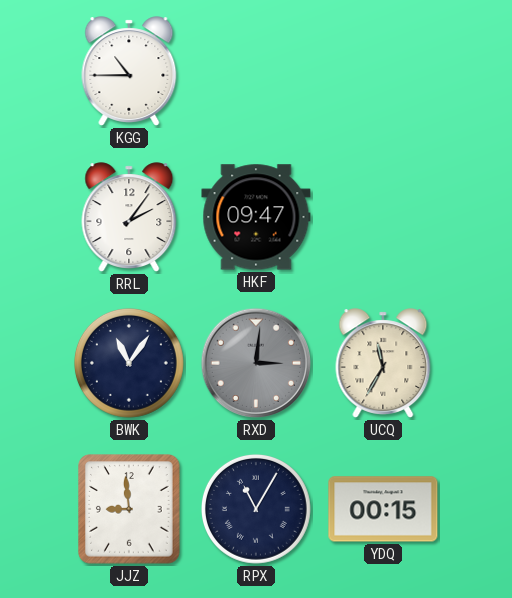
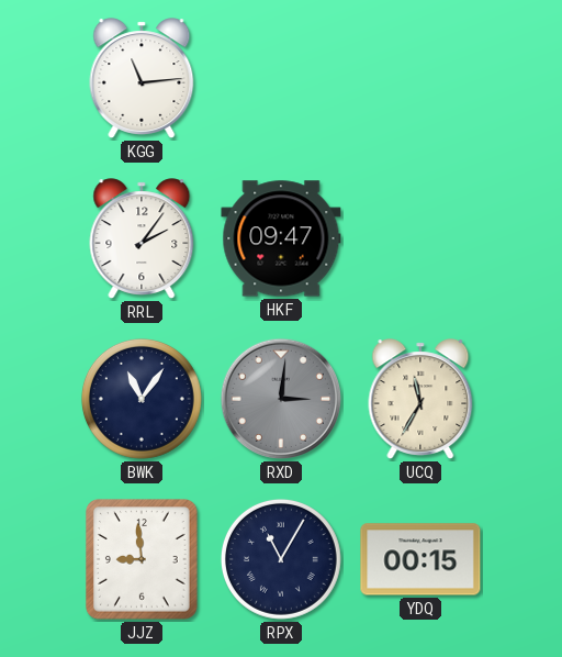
KGG: 10:45 -> 11:14 (142, 78)
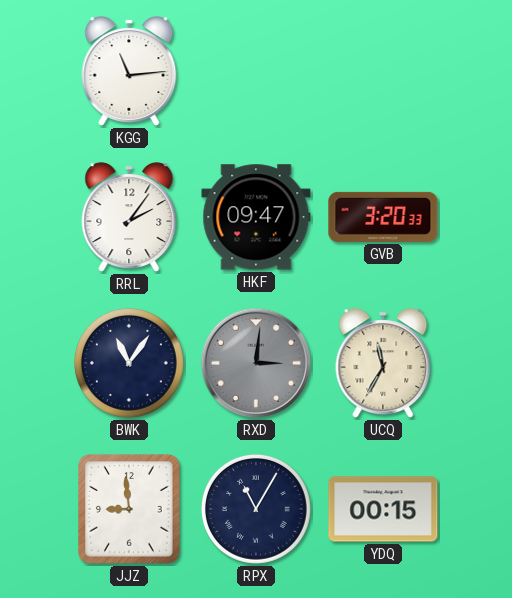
GVB: none -> 3:20 (383, 217)
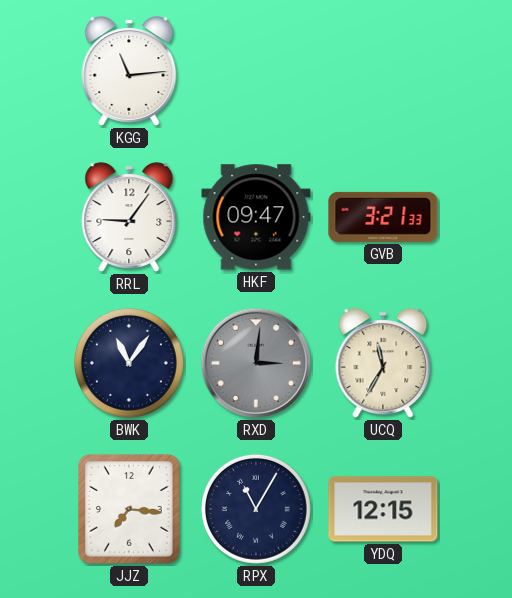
RRL: 2:06 -> 9:06 (129, 217)
GVB: 3:20 -> 3:21 (383, 217)
JJZ: 8:59 -> 7:16 (129, 509)
YDQ: 00:15 -> 12:15 (383, 509)
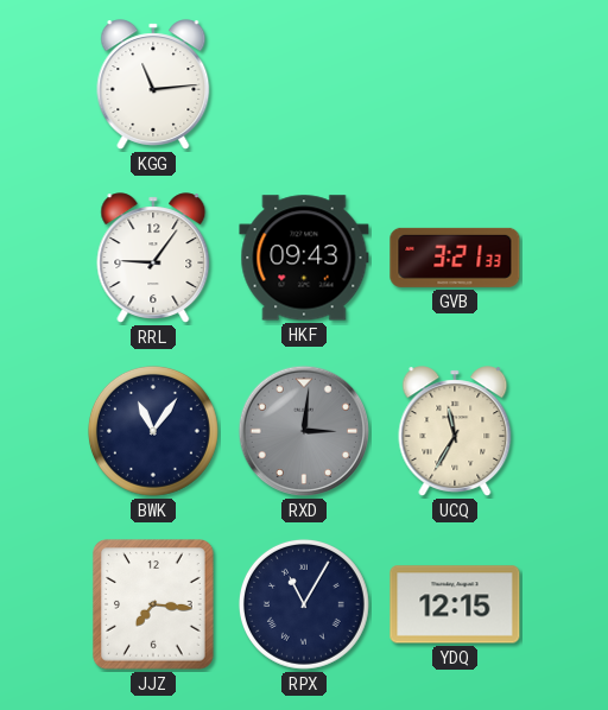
HKF: 09:47 -> 09:43 (304, 258)
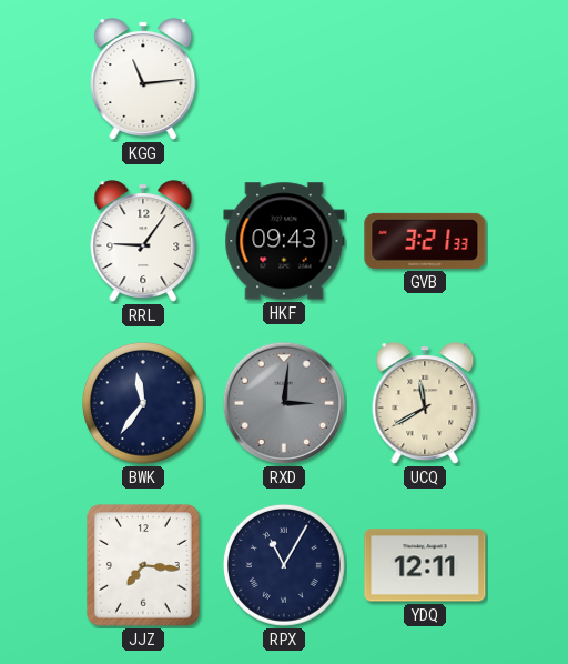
BWK: 11:06 -> 11:36 (143, 403)
UCQ: 11:35 -> 11:40 (425, 403)
YDQ: 12:15 -> 12:11 (425, 565)
